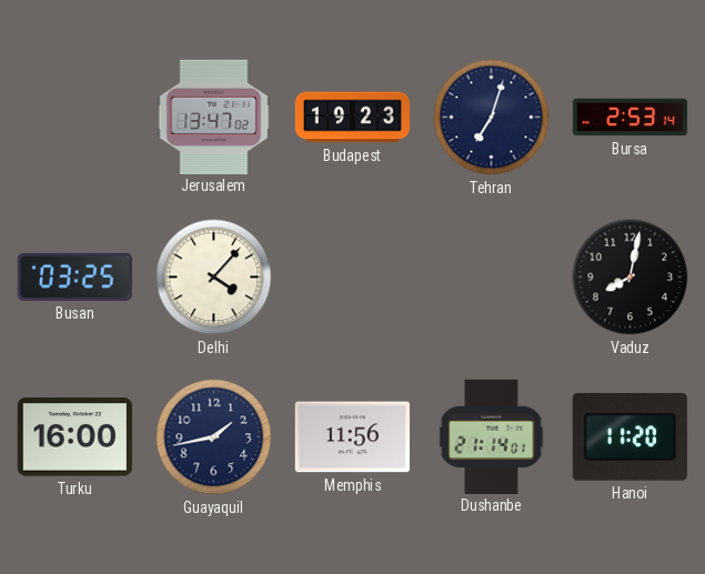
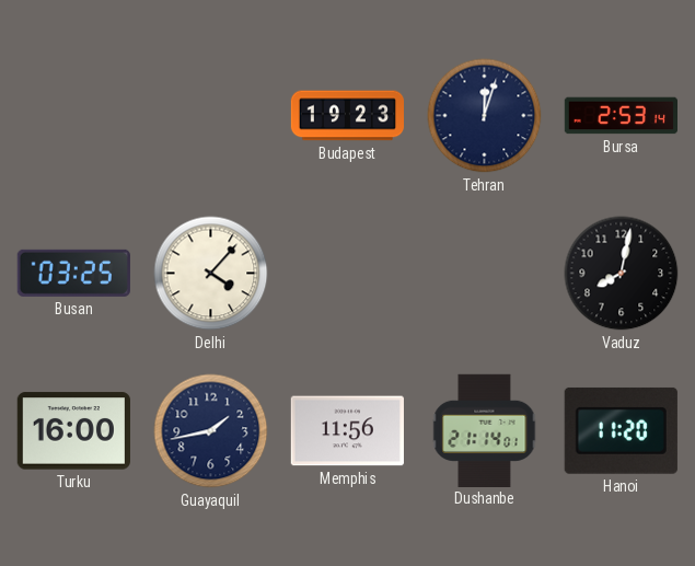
Jerusalem: 13:47 -> none (214, 117)
Tehran: 7:03 -> 12:03 (485, 116)
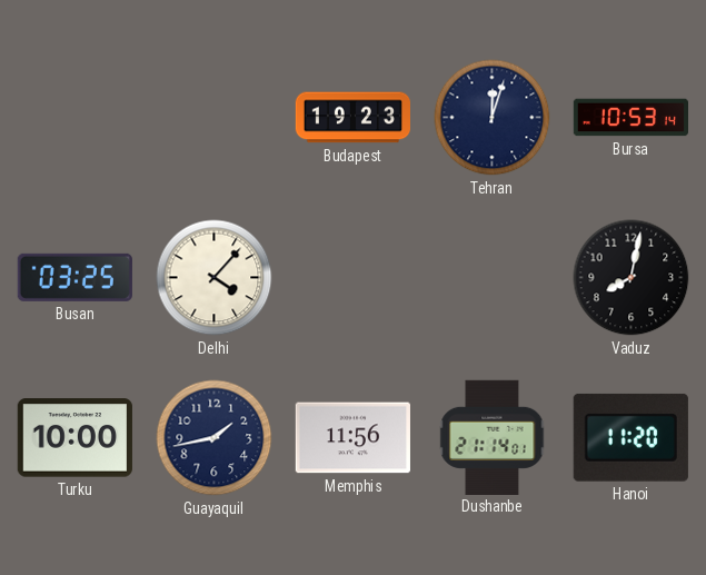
Bursa: 2:53 -> 10:53 (632, 118)
Turku: 16:00 -> 10:00 (74, 438)
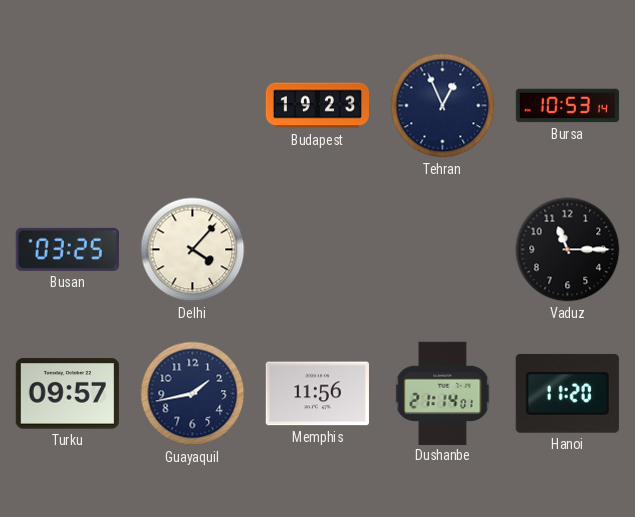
Tehran: 12:03 -> 12:56 (443, 106)
Vaduz: 8:02 -> 11:15 (568, 250)
Turku: 10:00 -> 09:57 (67, 394)
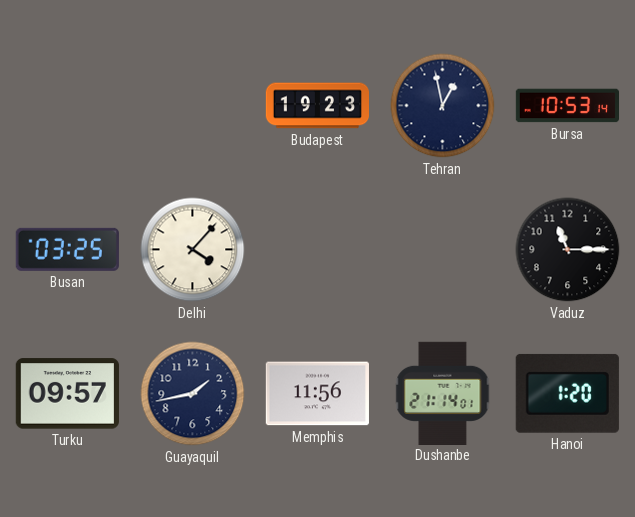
Tehran: 12:56 -> 12:58 (443, 106)
Hanoi: 11:20 -> 1:20 (567, 393)
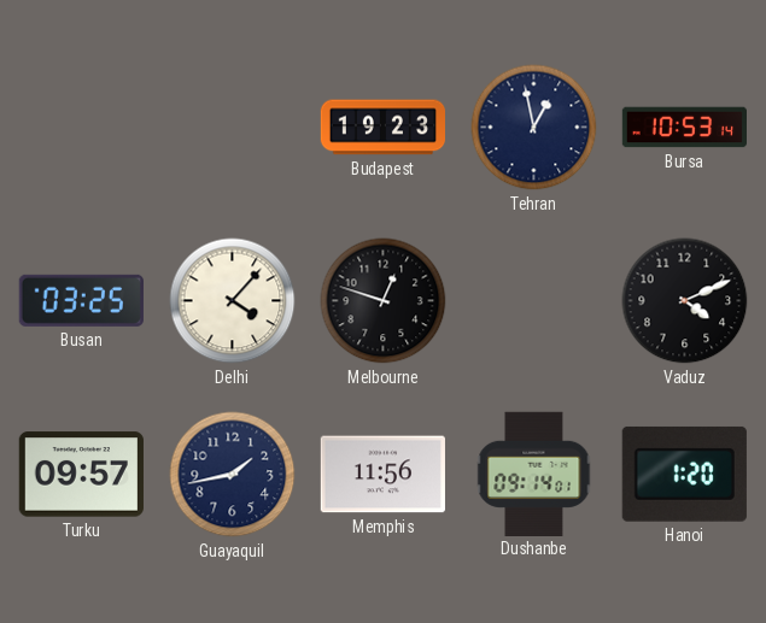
Melbourne: none -> 12:48 (384, 301)
Vaduz: 11:15 -> 4:11 (685, 301)
Dushanbe: 21:14 -> 09:14 (534, 474)
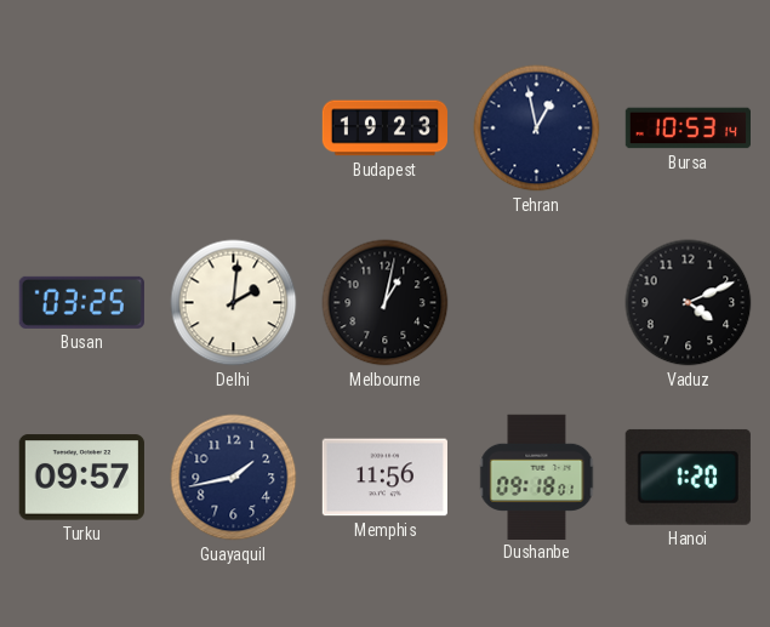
Delhi: 4:07 -> 2:01 (234, 303)
Melbourne: 12:48 -> 1:02 (386, 303)
Dushanbe: 09:14 -> 09:18 (537, 477)
